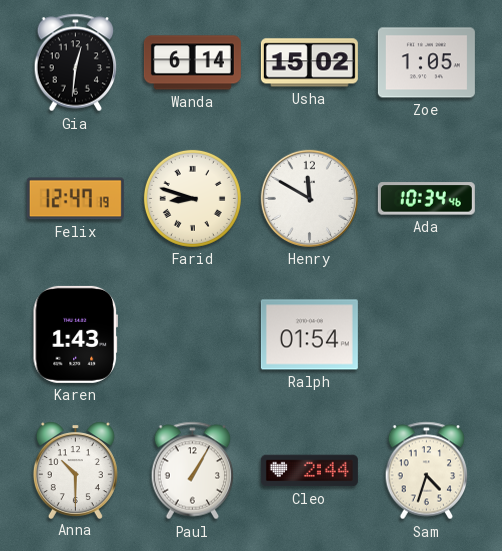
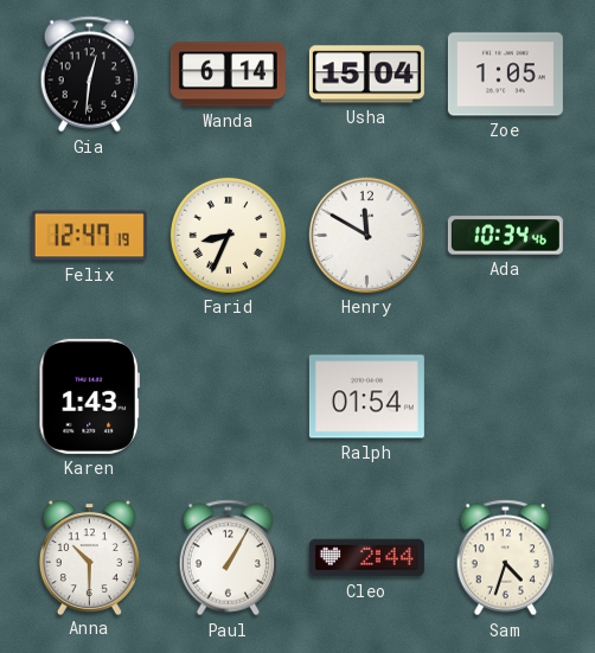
Usha: 15:02 -> 15:04 (366, 75)
Farid: 8:48 -> 8:34 (228, 235)
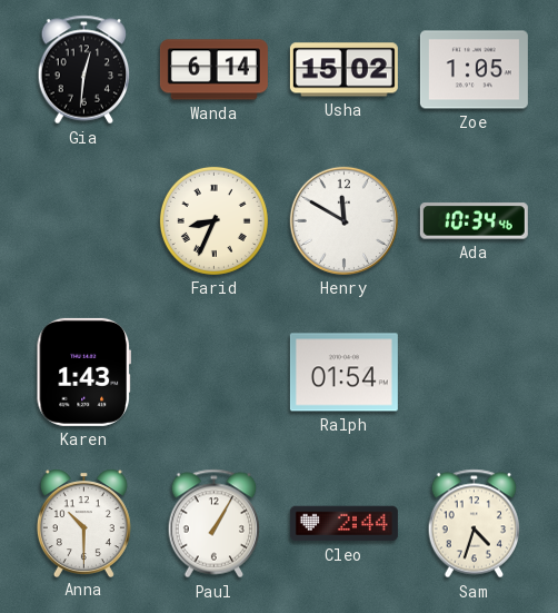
Usha: 15:04 -> 15:02 (343, 70)
Felix: 12:47 -> none (89, 236)
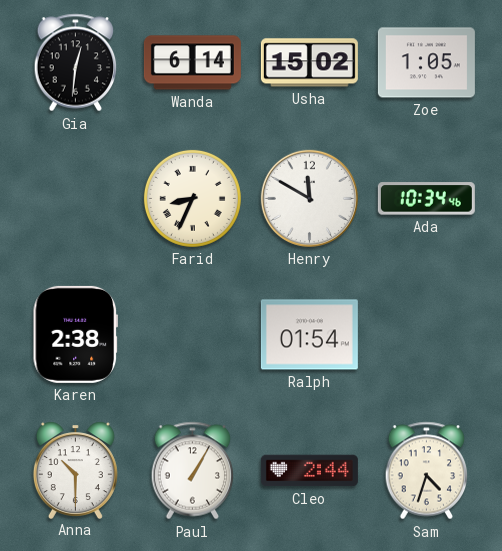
Karen: 1:43 -> 2:38 (75, 334)
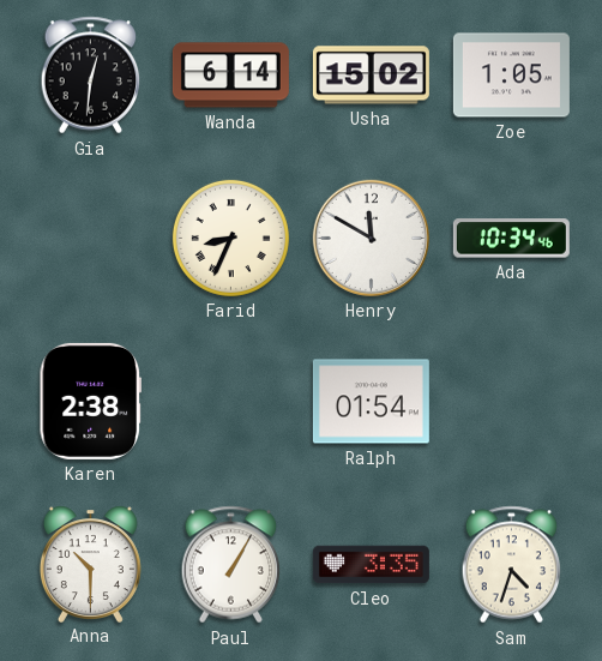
Cleo: 2:44 -> 3:35 (371, 565)
